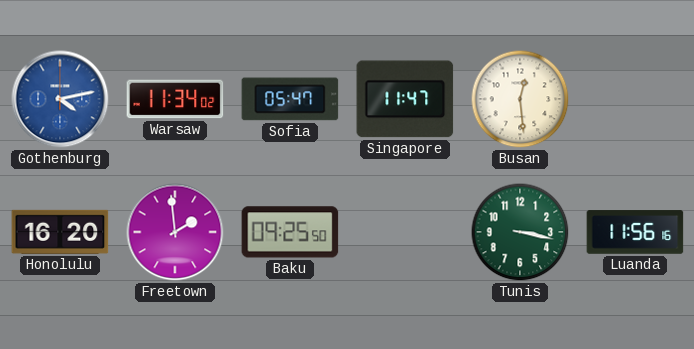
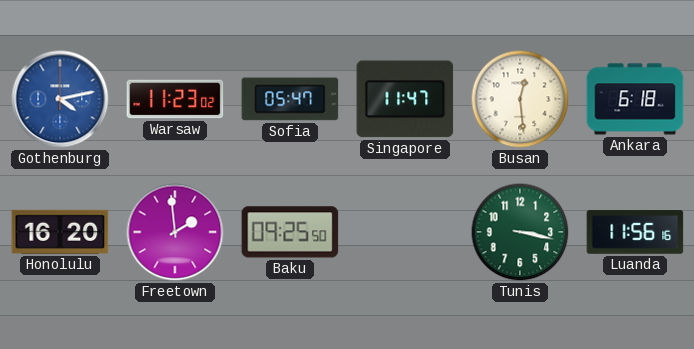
Warsaw: 11:34 -> 11:23 (175, 99)
Ankara: none -> 6:18 (635, 99)
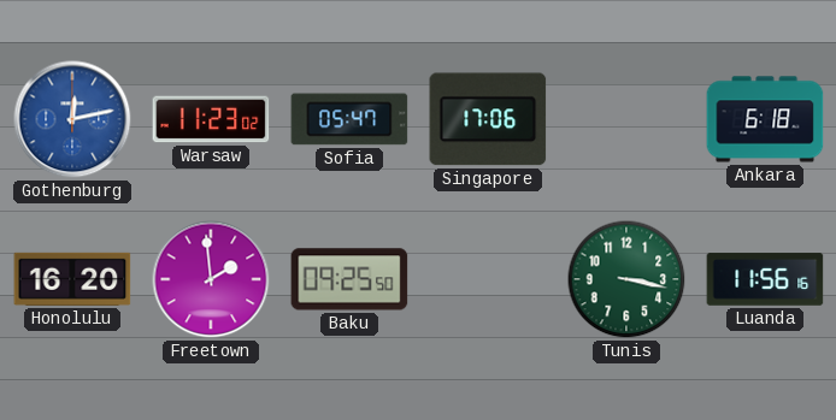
Gothenburg: 4:13 -> 12:13 (72, 119)
Singapore: 11:47 -> 17:06 (488, 119)
Busan: 12:29 -> none (520, 99)
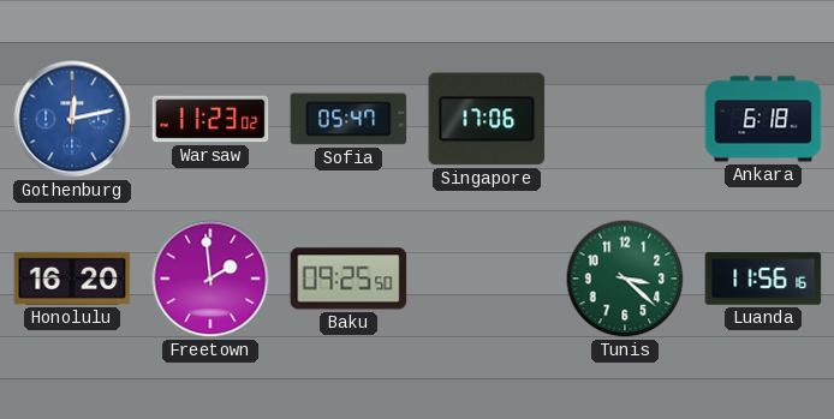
Tunis: 3:17 -> 3:22 (625, 279)
